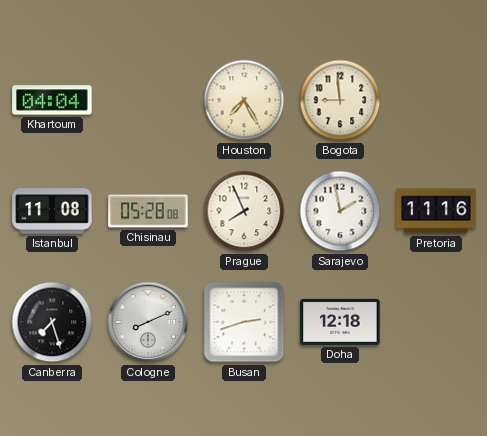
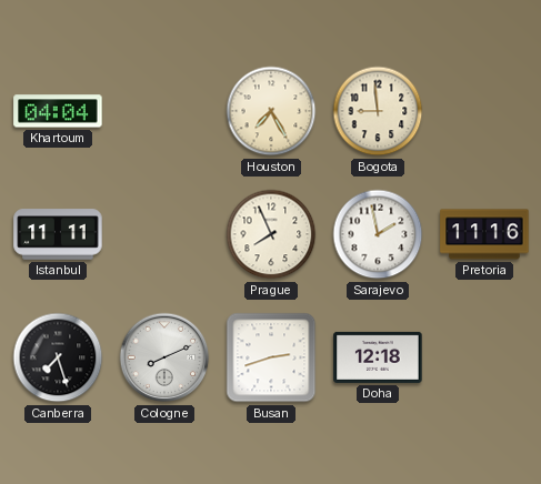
Istanbul: 11:08 -> 11:11 (58, 234)
Chisinau: 05:28 -> none (148, 211)
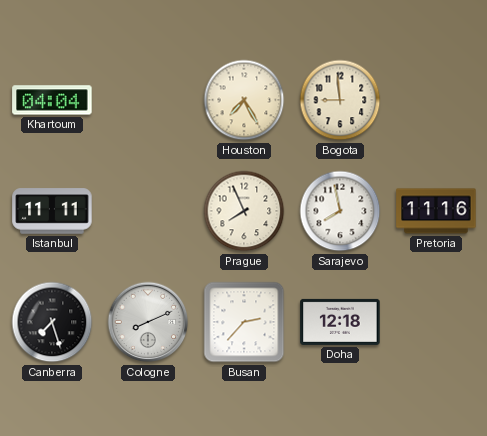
Sarajevo: 1:58 -> 7:58 (340, 211)
Busan: 2:42 -> 2:37 (244, 322)
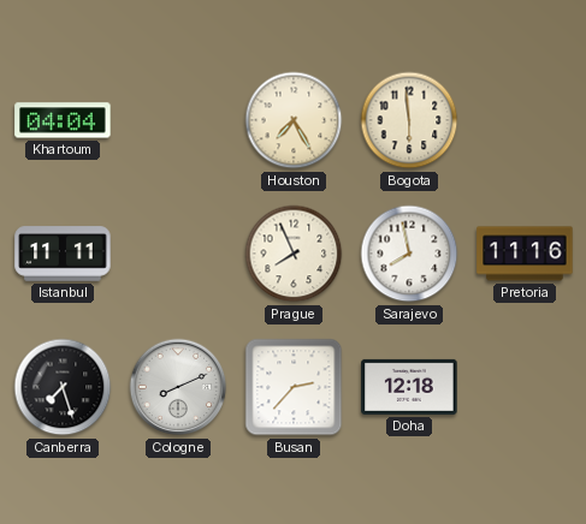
Bogota: 8:59 -> 5:59 (409, 120)
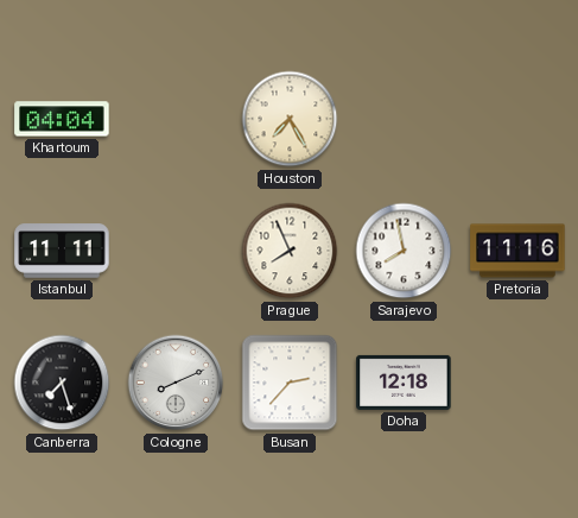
Bogota: 5:59 -> none (409, 120)
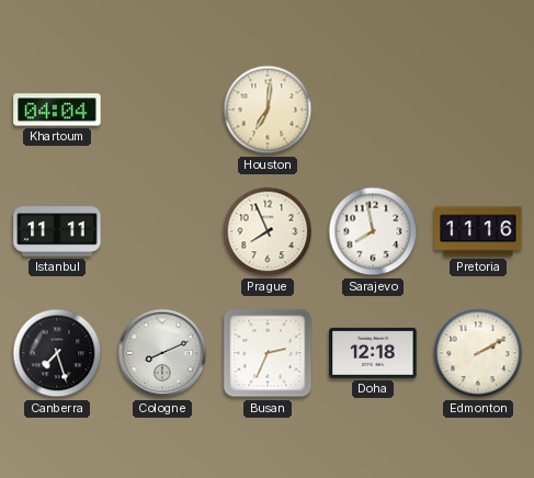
Houston: 7:25 -> 7:01 (268, 110)
Busan: 2:37 -> 2:34 (268, 353)
Edmonton: none -> 2:10 (478, 353)
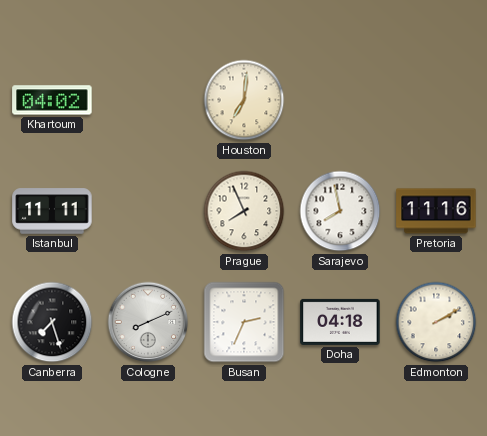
Khartoum: 04:04 -> 04:02 (52, 100)
Doha: 12:18 -> 04:18 (340, 322)
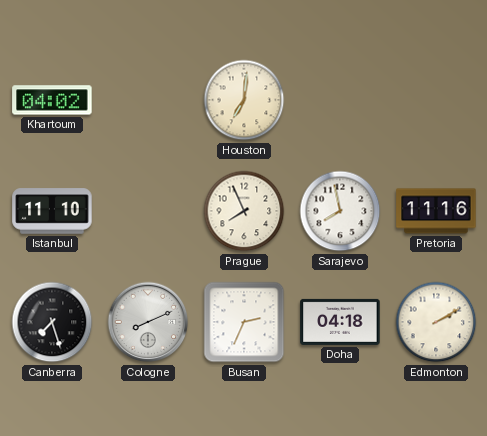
Istanbul: 11:11 -> 11:10 (52, 211)
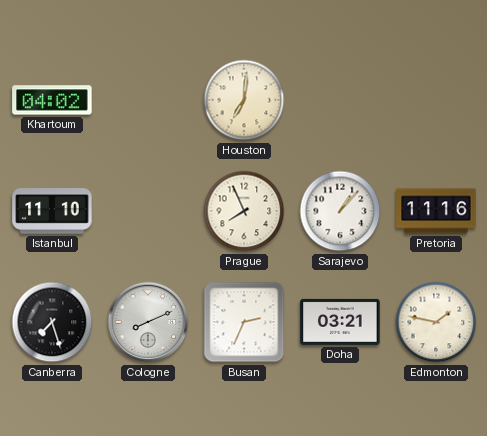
Sarajevo: 7:58 -> 1:07 (340, 211)
Doha: 04:18 -> 03:21 (340, 322)
Edmonton: 2:10 -> 1:47 (436, 322)
